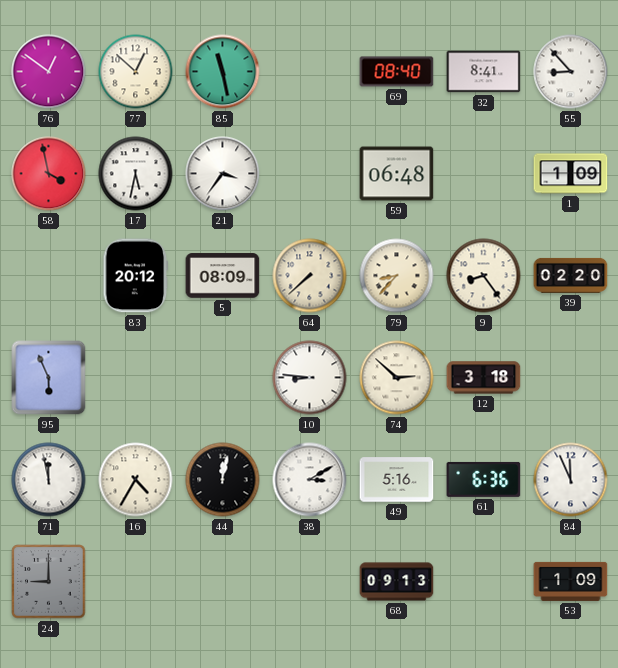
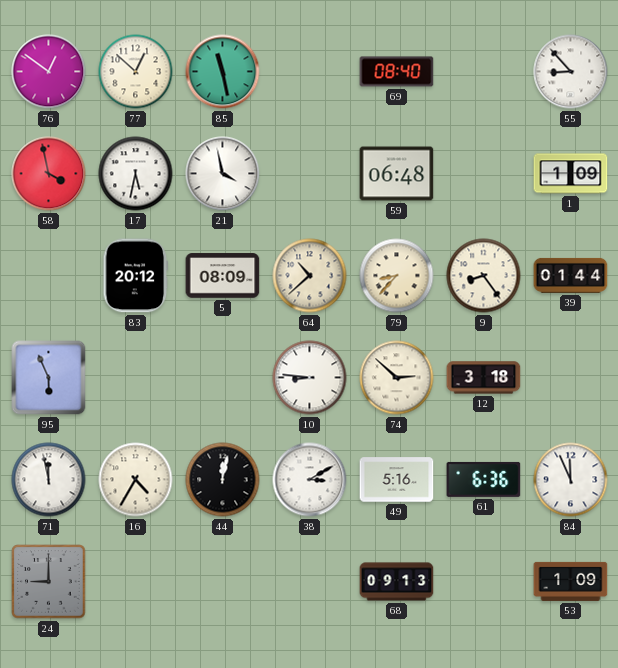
32: 8:41 -> none (484, 72)
21: 3:36 -> 3:58 (223, 174)
64: 7:38 -> 10:38 (310, 276)
39: 02:20 -> 01:44 (571, 275)
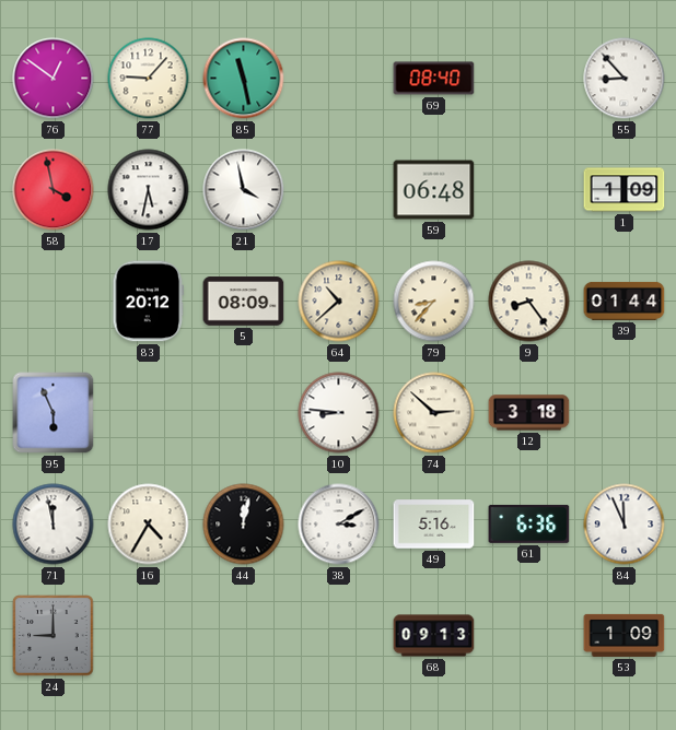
77: 12:52 -> 9:07 (149, 79)
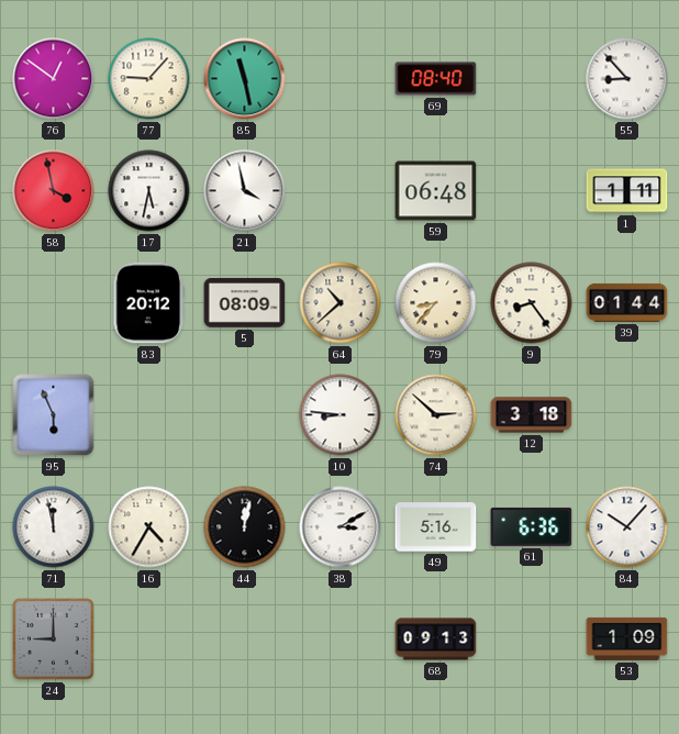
1: 1:09 -> 1:11 (627, 191)
84: 11:56 -> 10:07 (627, 527)
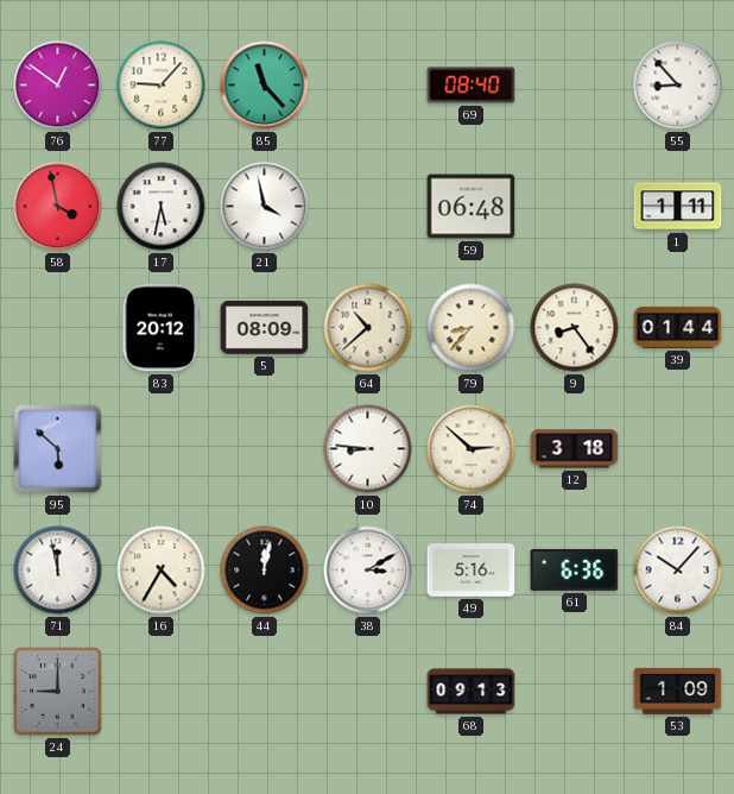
85: 11:28 -> 11:23 (265, 86)
95: 5:56 -> 5:52 (58, 449)
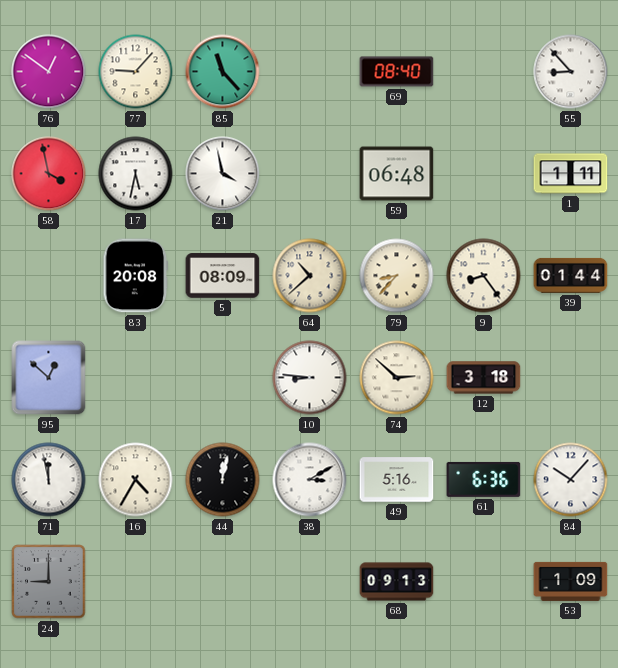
83: 20:12 -> 20:08 (136, 276)
95: 5:52 -> 12:52 (49, 378)
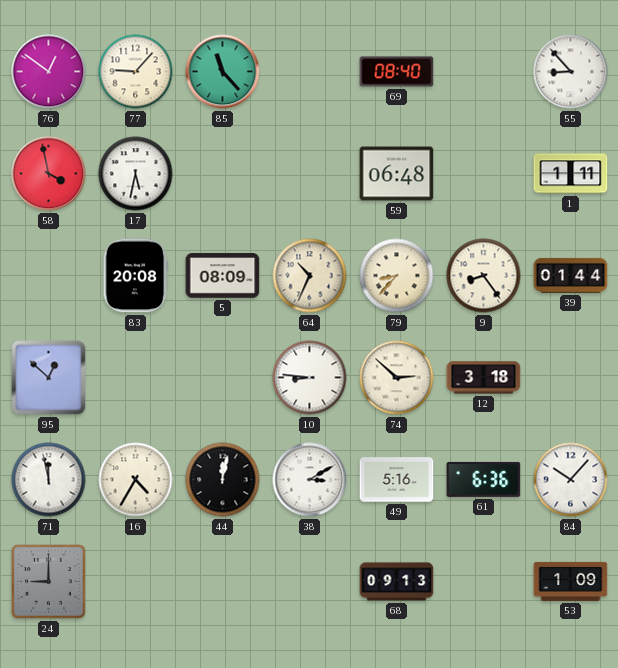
21: 3:58 -> none (223, 174)
64: 10:38 -> 10:34 (310, 276)
